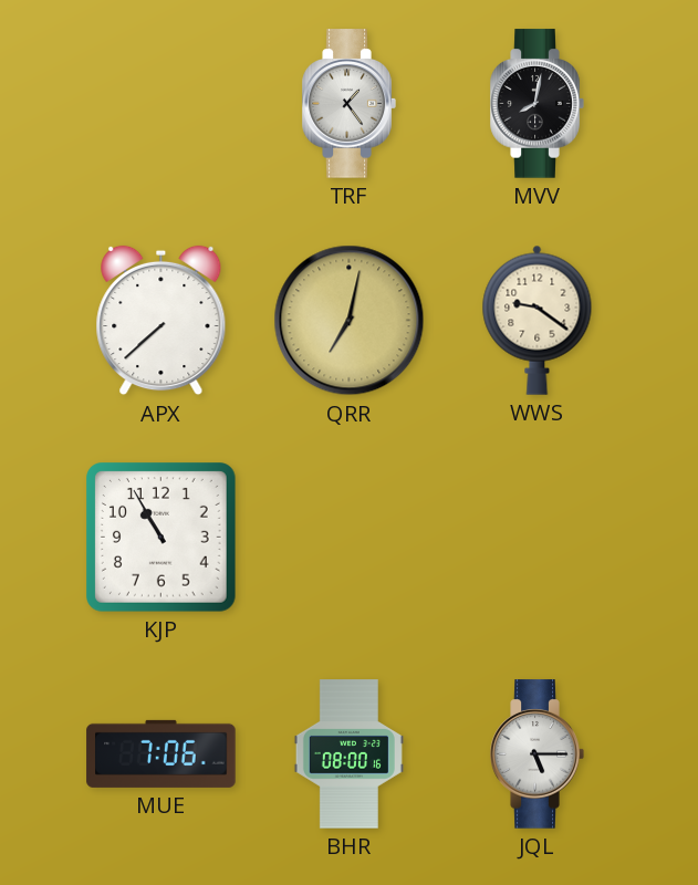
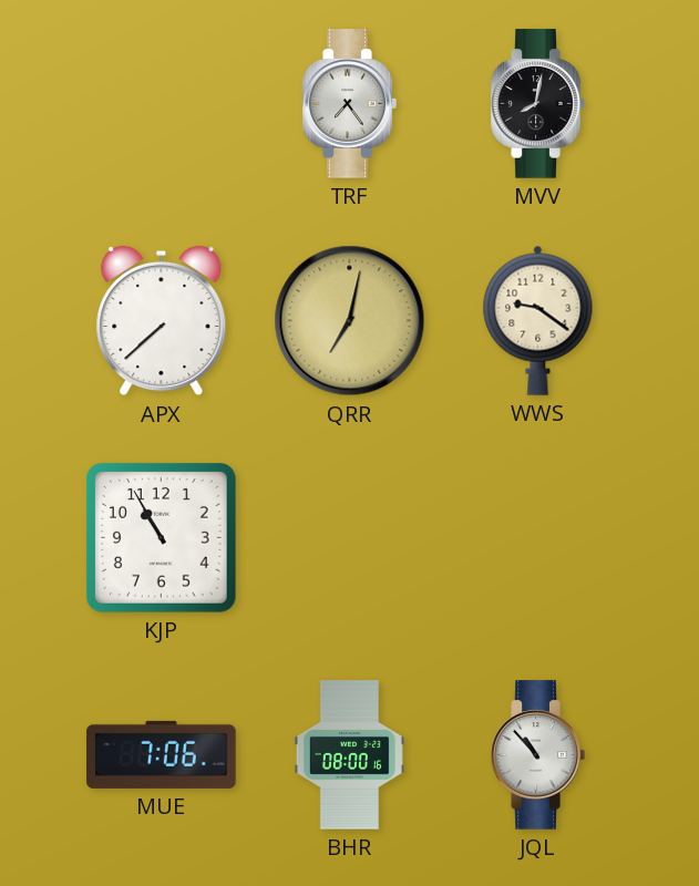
TRF: 1:24 -> 7:24 (349, 104)
JQL: 5:15 -> 10:53 (537, 755)
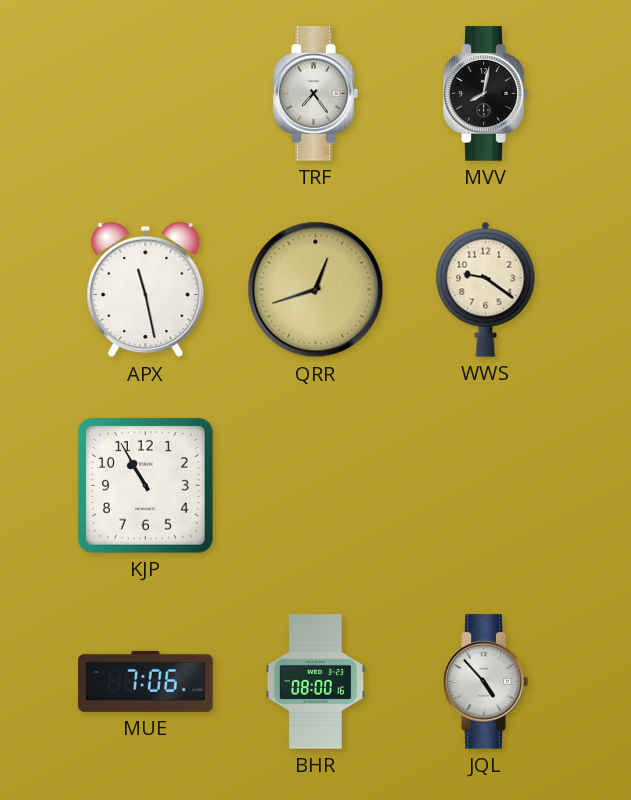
APX: 7:38 -> 11:28 (146, 290)
QRR: 7:02 -> 12:42 (316, 290)
JQL: 10:53 -> 4:53 (485, 682)
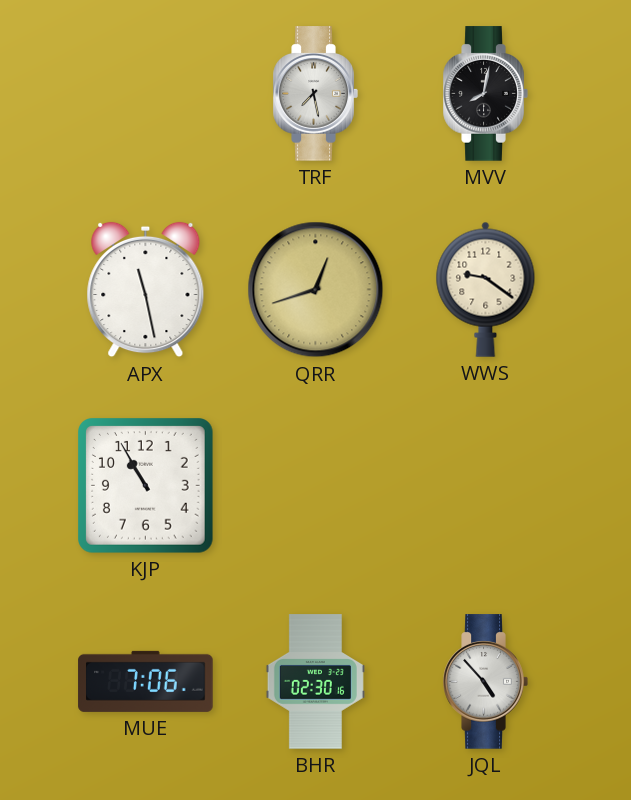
TRF: 7:24 -> 7:28 (315, 94)
BHR: 08:00 -> 02:30 (315, 682)
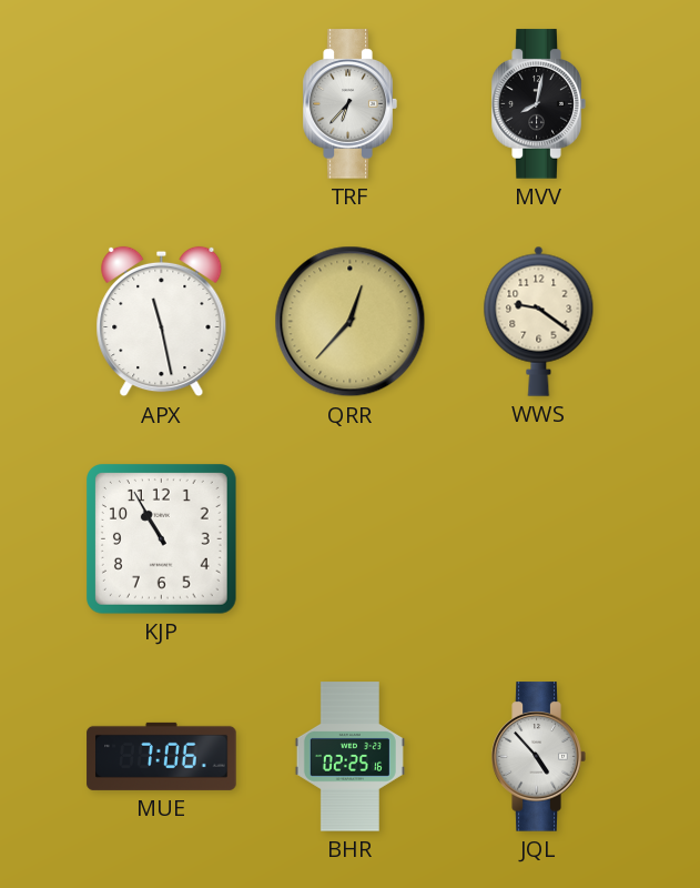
TRF: 7:28 -> 6:37 (349, 104)
QRR: 12:42 -> 12:37 (351, 322)
BHR: 02:30 -> 02:25 (349, 757)
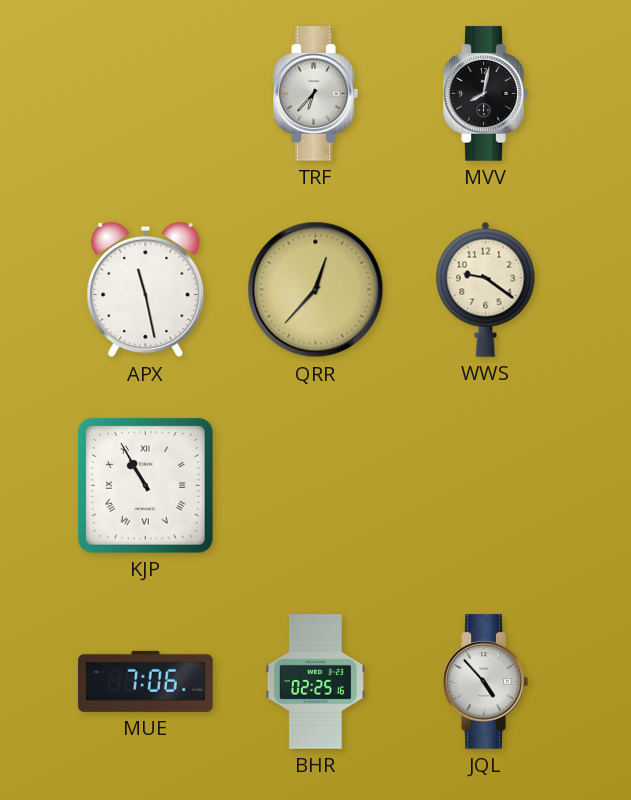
KJP numerals: Arabic -> Roman (146, 486)
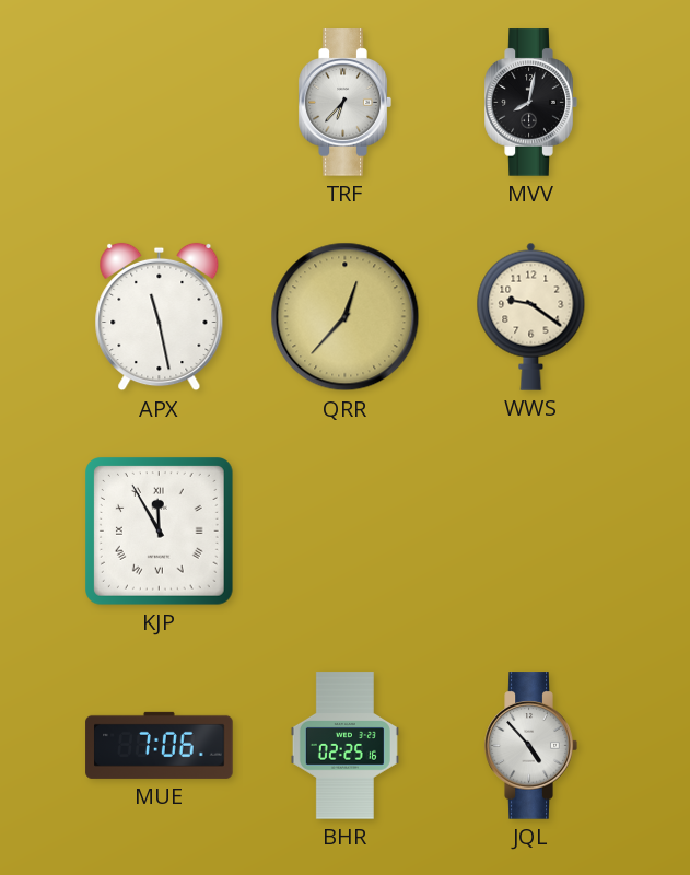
KJP: 10:55 -> 11:55 (160, 532)
